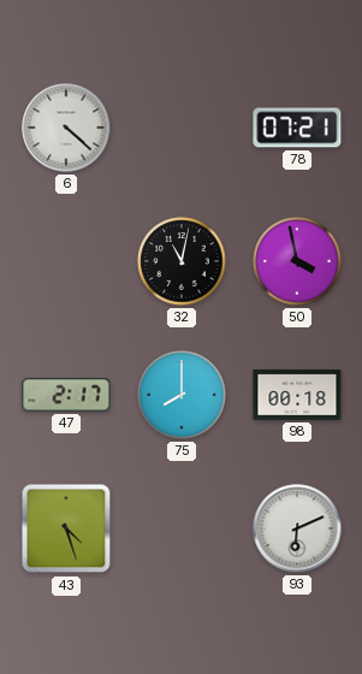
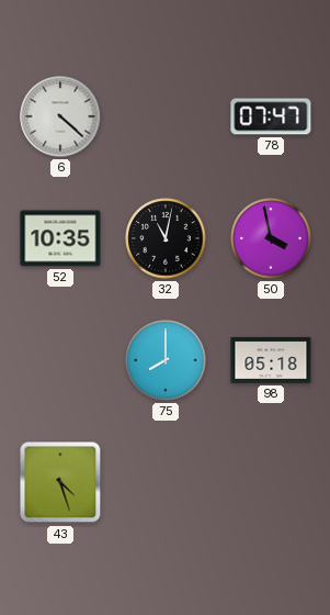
78: 07:21 -> 07:47 (271, 116)
52: none -> 10:35 (60, 238)
47: 2:17 -> none (66, 395)
98: 00:18 -> 05:18 (271, 360)
93: 6:11 -> none (297, 528)
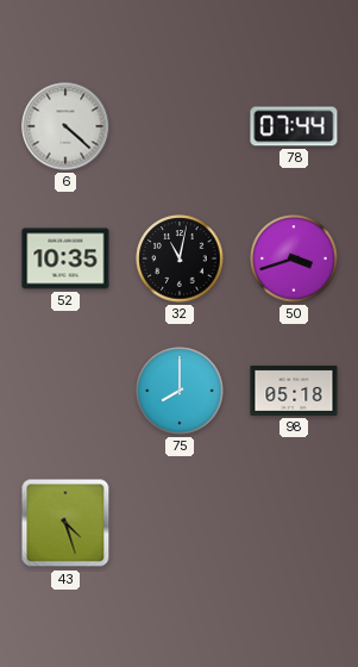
78: 07:47 -> 07:44 (294, 126)
50: 3:58 -> 3:42 (294, 258)
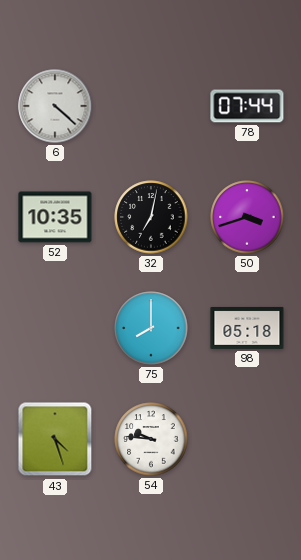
32: 11:02 -> 7:02 (151, 217)
54: none -> 9:46 (151, 439)
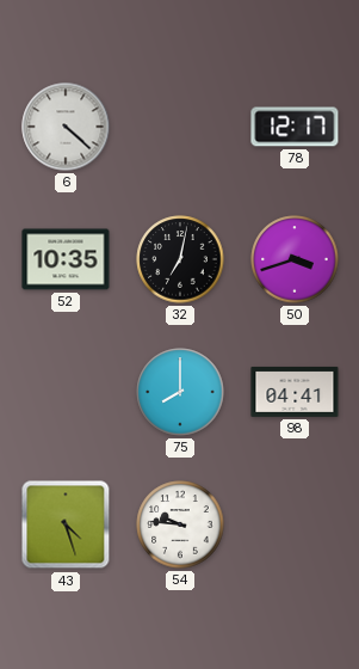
78: 07:44 -> 12:17 (295, 127)
98: 05:18 -> 04:41 (295, 392)
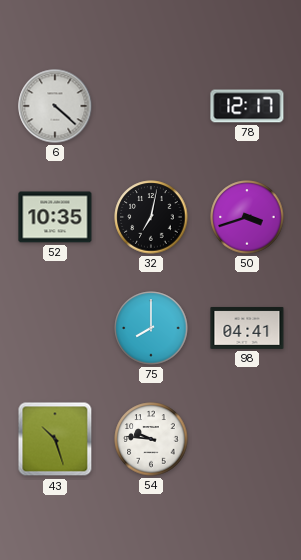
43: 4:27 -> 10:27 (55, 439)
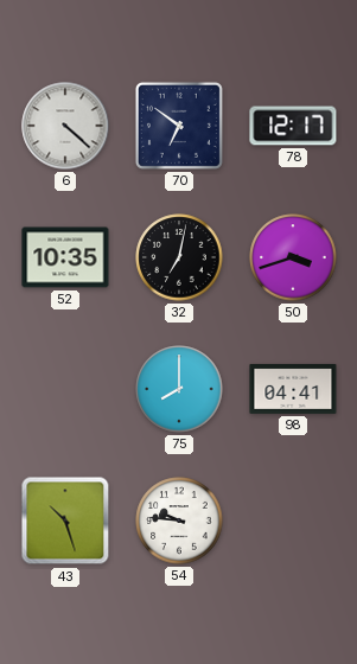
70: none -> 6:51 (179, 126)
